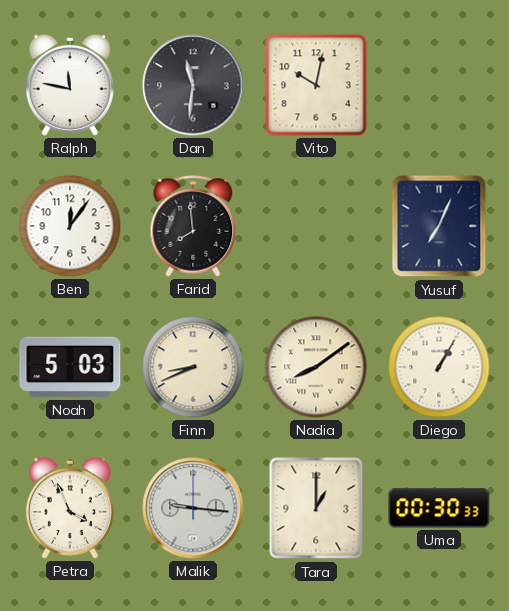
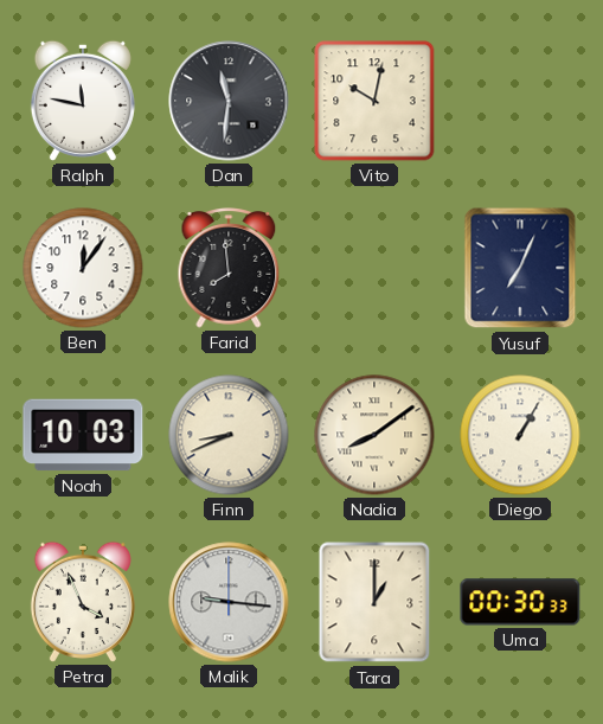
Noah: 5:03 -> 10:03 (83, 435)
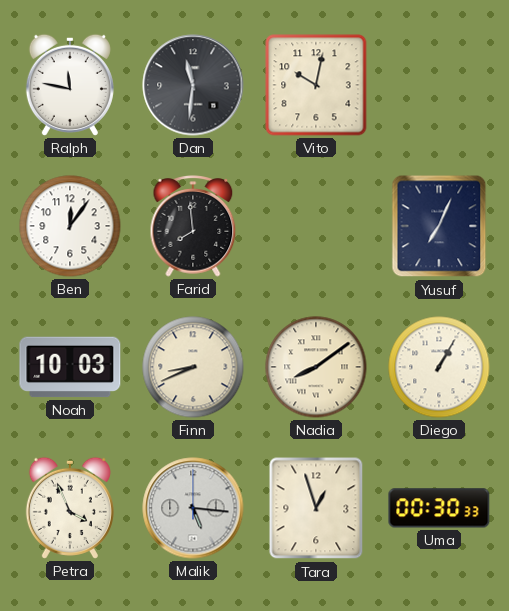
Malik: 9:16 -> 5:16 (193, 508)
Tara: 1:00 -> 12:57 (316, 508)
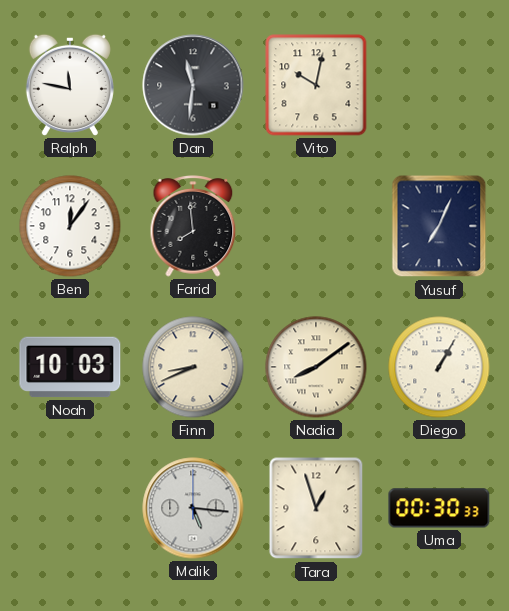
Petra: 3:56 -> none (70, 508)
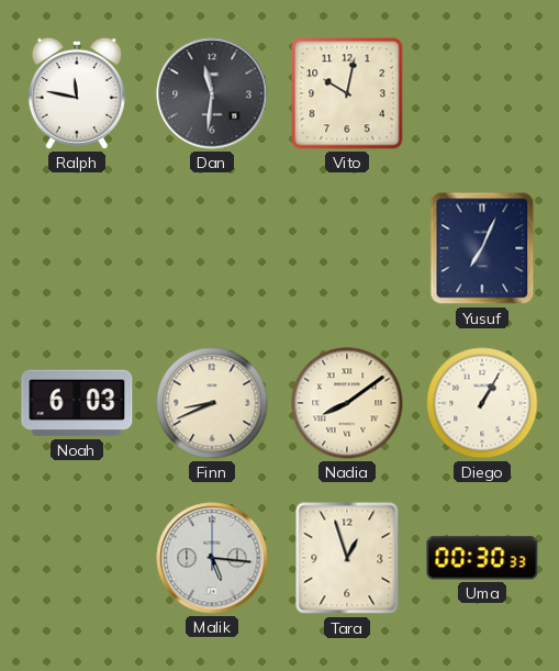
Ben: 12:06 -> none (70, 226)
Farid: 7:59 -> none (193, 226)
Noah: 10:03 -> 6:03 (77, 403)
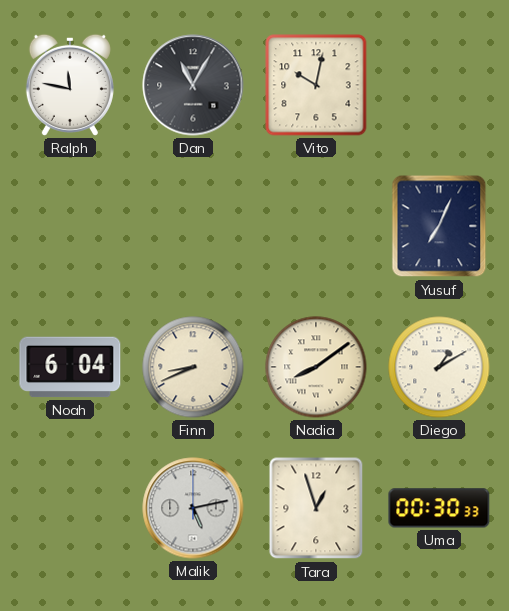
Dan: 11:31 -> 11:05 (193, 85)
Noah: 6:03 -> 6:04 (70, 367)
Diego: 1:05 -> 1:10 (439, 367)
Malik: 5:16 -> 5:13 (193, 508)
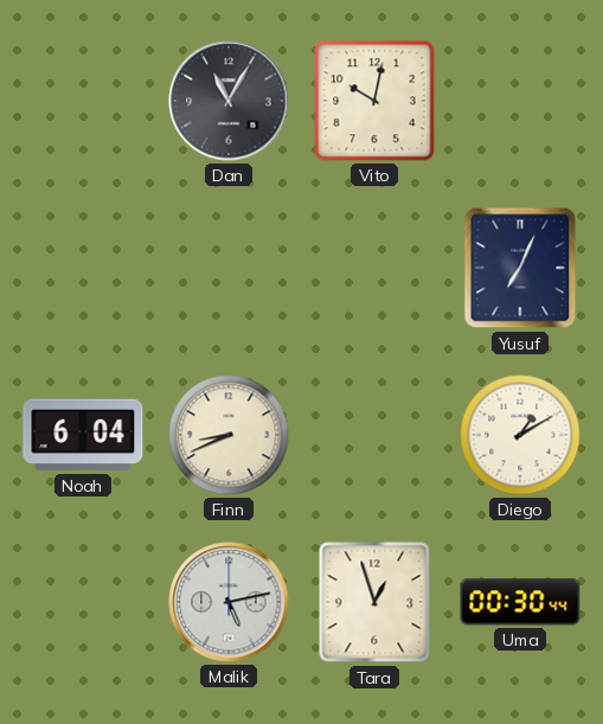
Ralph: 11:47 -> none (70, 85)
Nadia: 8:09 -> none (316, 367)
Uma: 00:30:33 -> 00:30:44 (520, 602)
